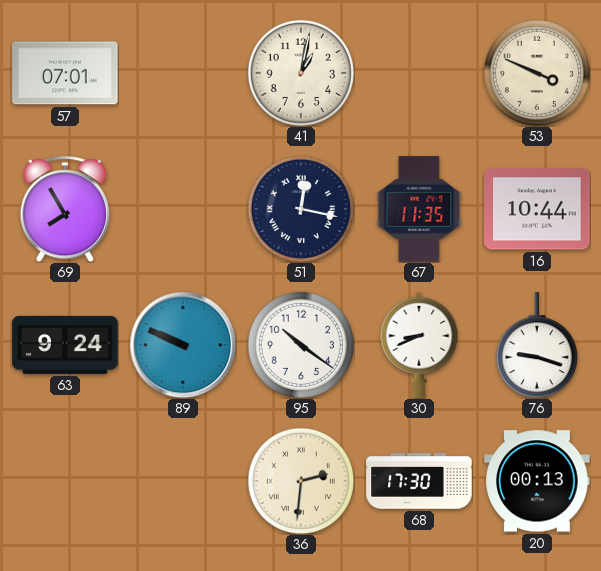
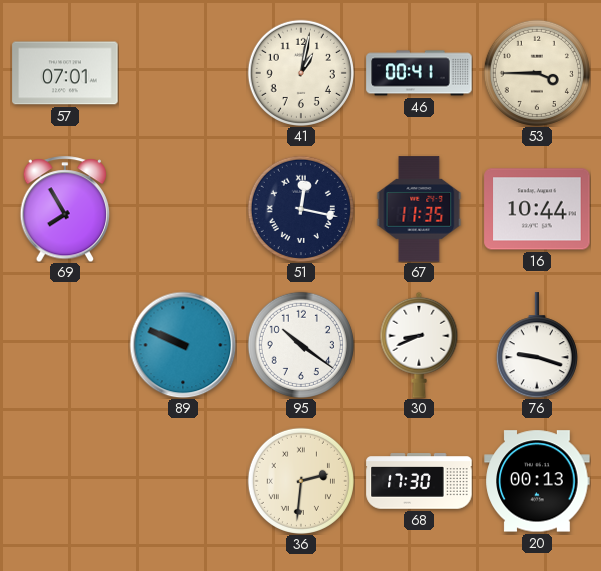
46: none -> 00:41 (419, 73)
53: 3:49 -> 3:45 (537, 73)
63: 9:24 -> none (65, 345)
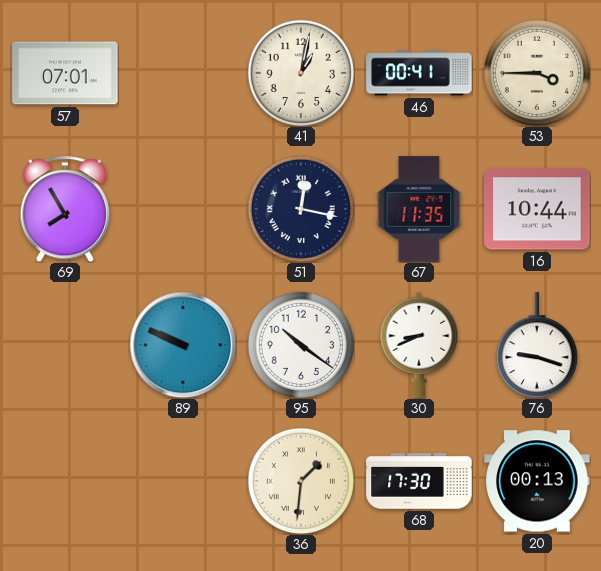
36: 2:31 -> 1:31 (301, 481)
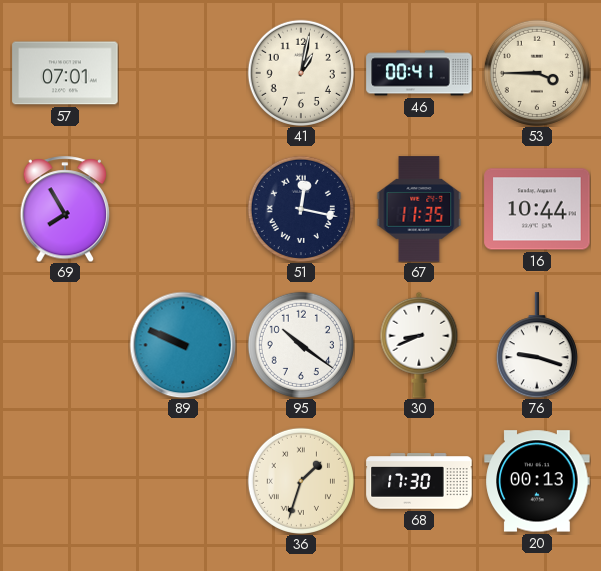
36: 1:31 -> 1:33 (301, 481)
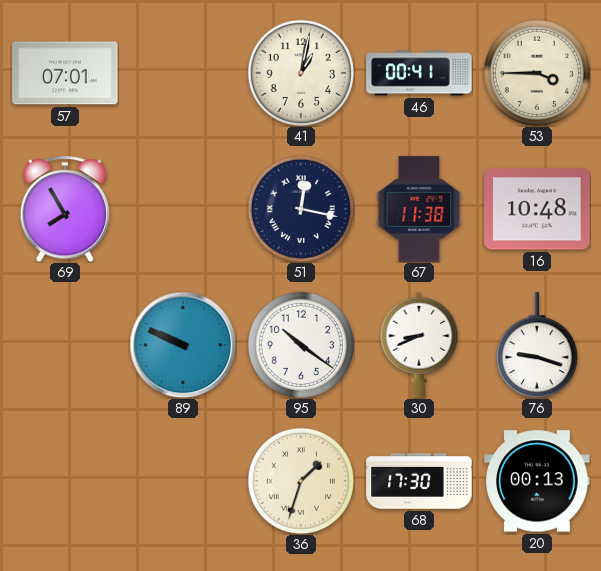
67: 11:35 -> 11:38 (419, 209)
16: 10:44 -> 10:48 (537, 209)
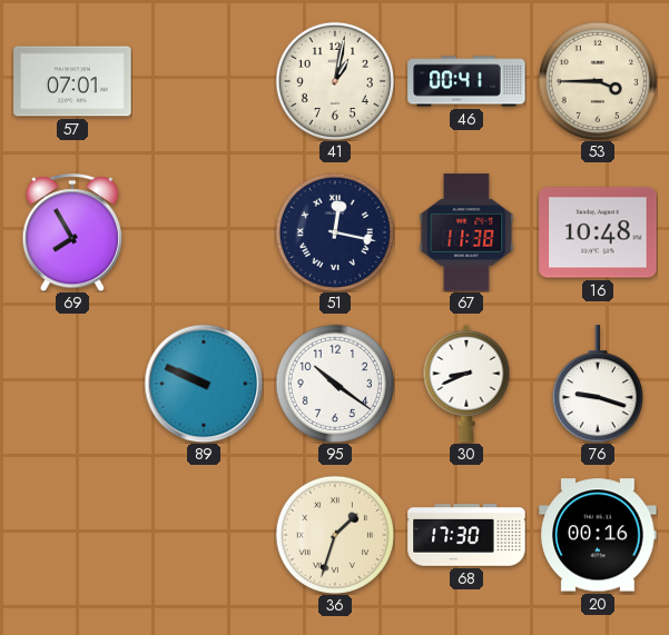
20: 00:13 -> 00:16 (598, 535)
